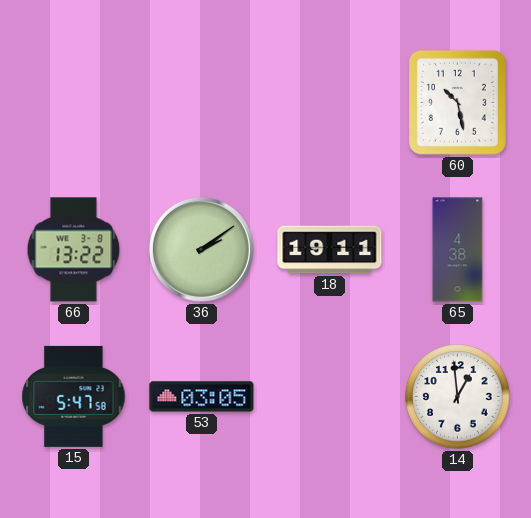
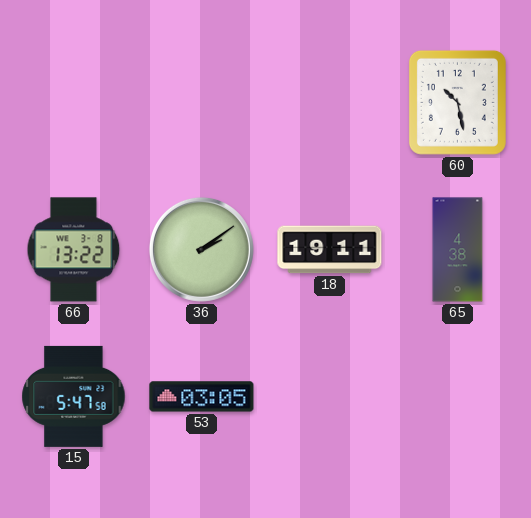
14: 12:59 -> none (458, 397)
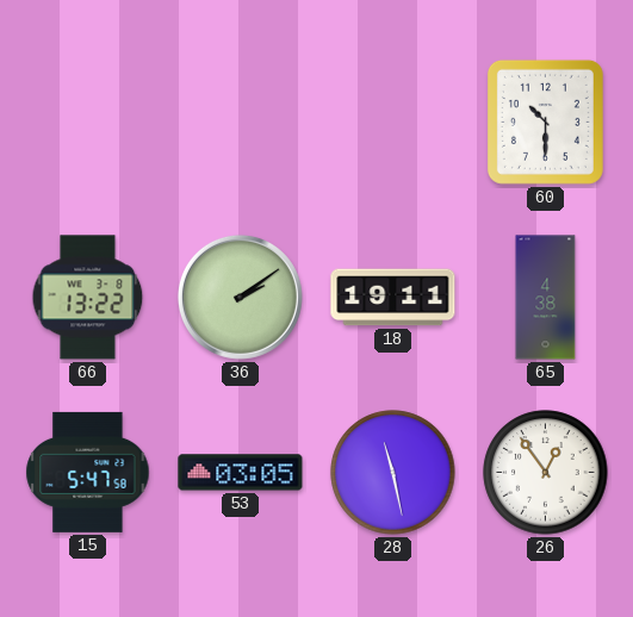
60: 10:28 -> 10:30 (545, 121)
28: none -> 11:28 (393, 473)
26: none -> 12:54 (546, 473)
